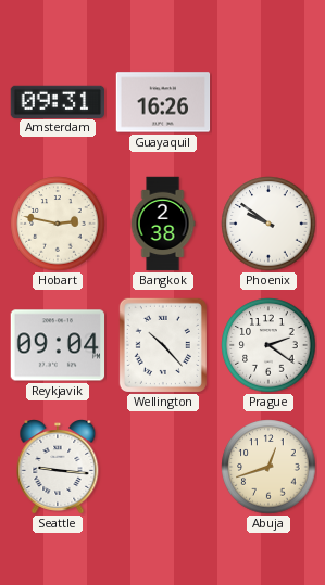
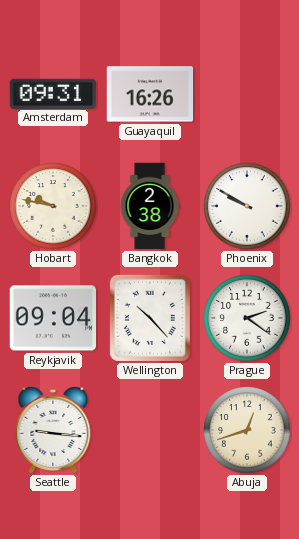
Hobart: 2:47 -> 9:47 (53, 206)
Phoenix: 9:51 -> 9:50 (247, 206)
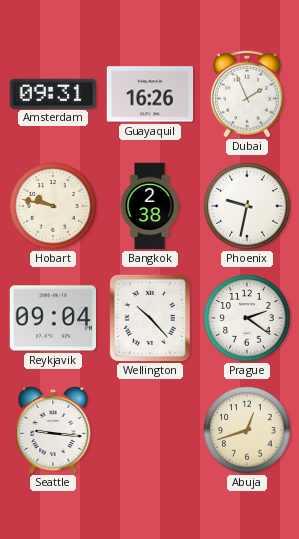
Dubai: none -> 1:56 (247, 94)
Phoenix: 9:50 -> 9:32 (247, 206)
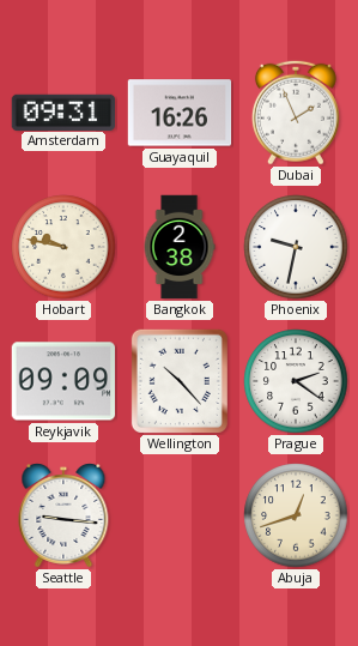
Reykjavik: 09:04 -> 09:09 (63, 381)
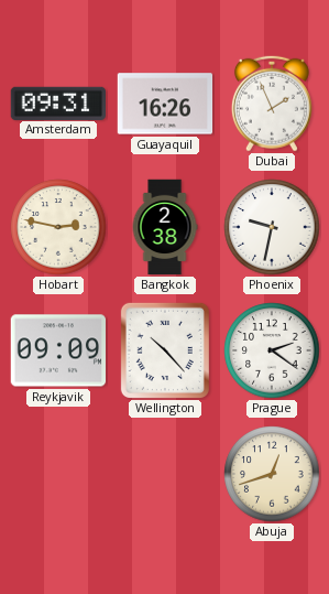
Hobart: 9:47 -> 2:47 (58, 227)
Seattle: 9:16 -> none (63, 517)
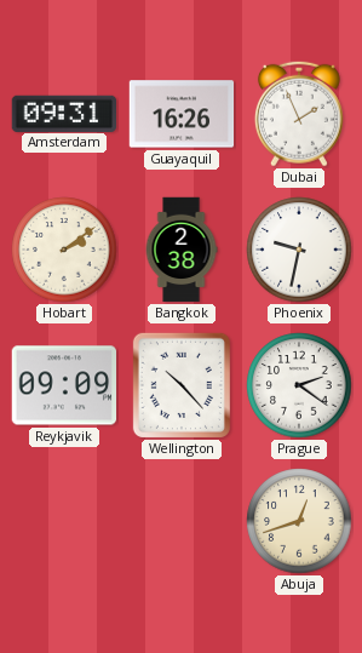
Hobart: 2:47 -> 2:09 (64, 250)
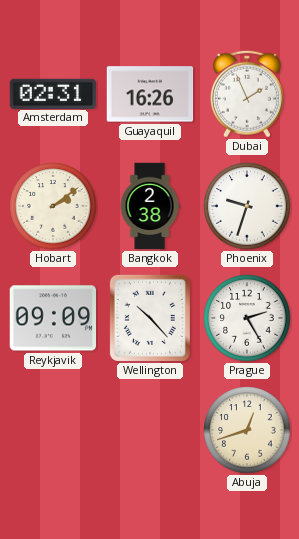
Amsterdam: 09:31 -> 02:31 (52, 93)
Phoenix: 9:32 -> 9:33 (247, 206)
Prague: 2:21 -> 2:25 (247, 318)
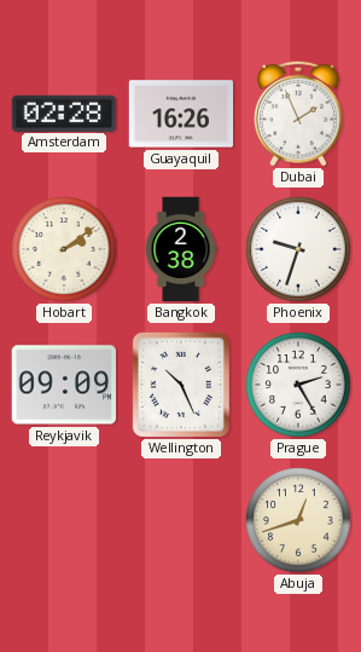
Amsterdam: 02:31 -> 02:28 (63, 112)
Wellington: 10:23 -> 10:26 (181, 385)
